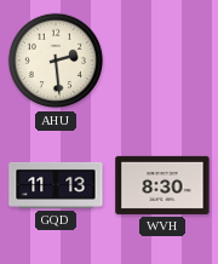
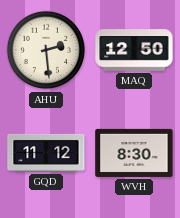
MAQ: none -> 12:50 (134, 50)
GQD: 11:13 -> 11:12 (46, 153)
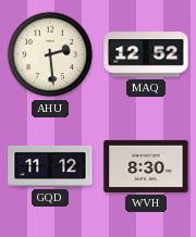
MAQ: 12:50 -> 12:52 (146, 54)
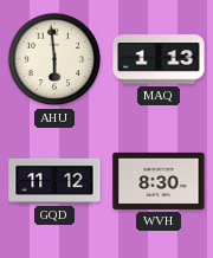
AHU: 2:29 -> 5:59 (54, 59)
MAQ: 12:52 -> 1:13 (159, 59)
